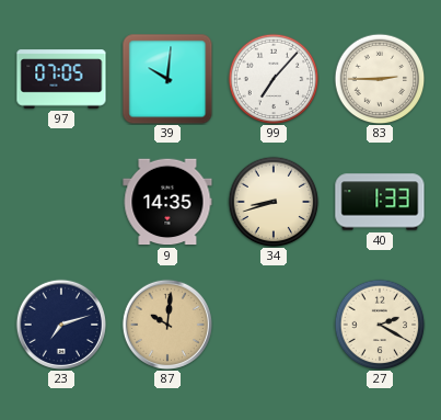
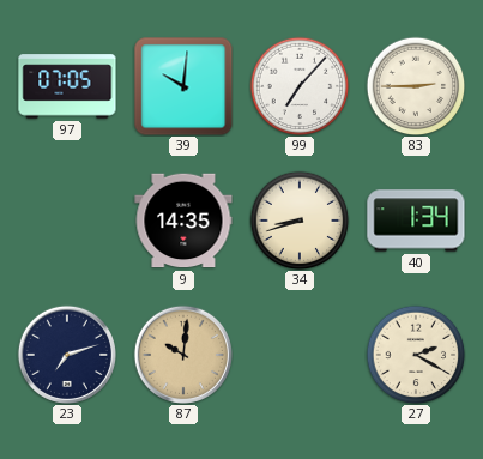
40: 1:33 -> 1:34 (416, 221)
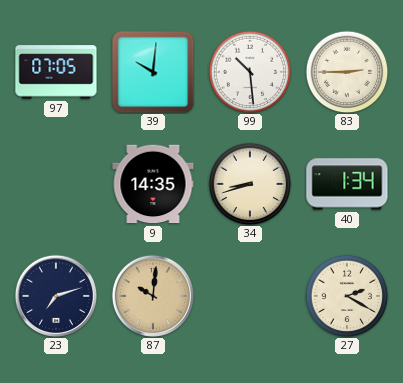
99: 7:07 -> 10:29 (250, 72)
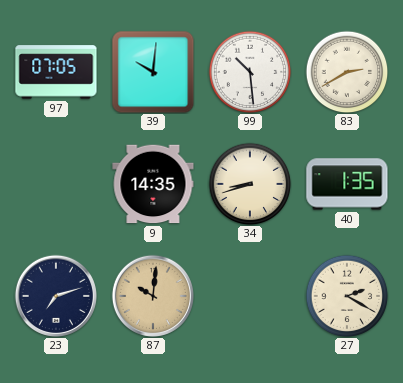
83: 2:45 -> 2:40 (347, 72)
40: 1:34 -> 1:35 (347, 184)
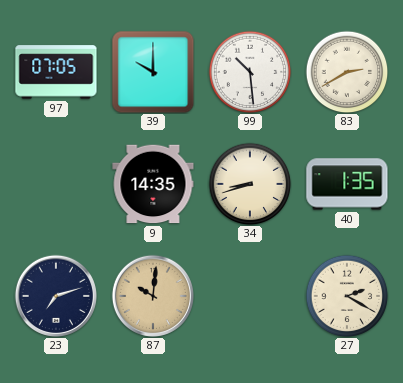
39: 10:01 -> 10:00 (153, 72)
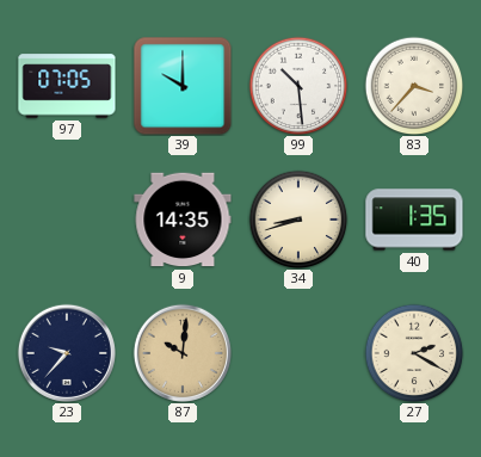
83: 2:40 -> 3:37 (414, 86)
23: 7:12 -> 9:37 (67, 353)
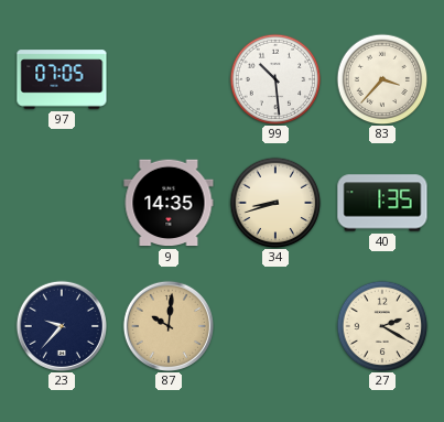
39: 10:00 -> none (183, 86)
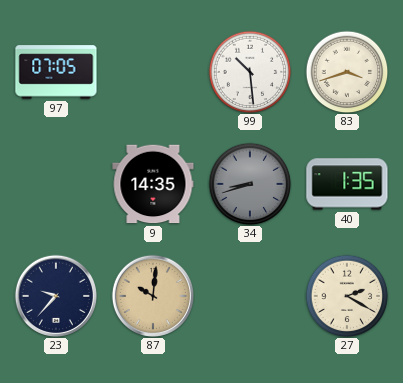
83: 3:37 -> 3:42 (347, 72)
34 dial: cream -> grey (250, 184)
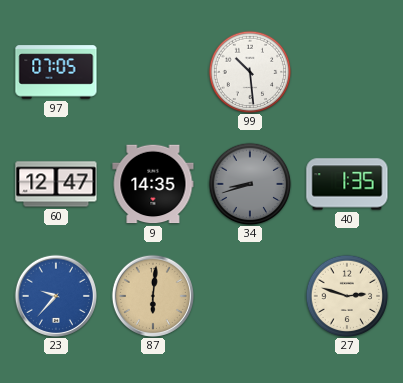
83: 3:42 -> none (347, 72)
60: none -> 12:47 (56, 184)
23 dial: navy -> blue (56, 296)
87: 10:01 -> 6:01 (153, 296)
27: 2:20 -> 2:48 (347, 296)
